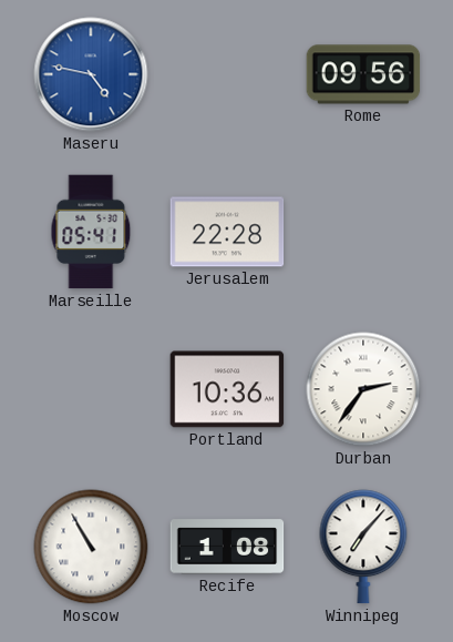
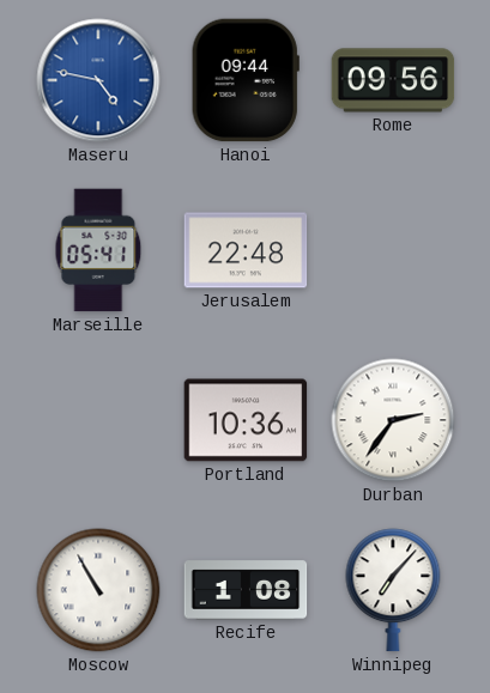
Hanoi: none -> 09:44 (246, 80)
Jerusalem: 22:28 -> 22:48 (246, 250)
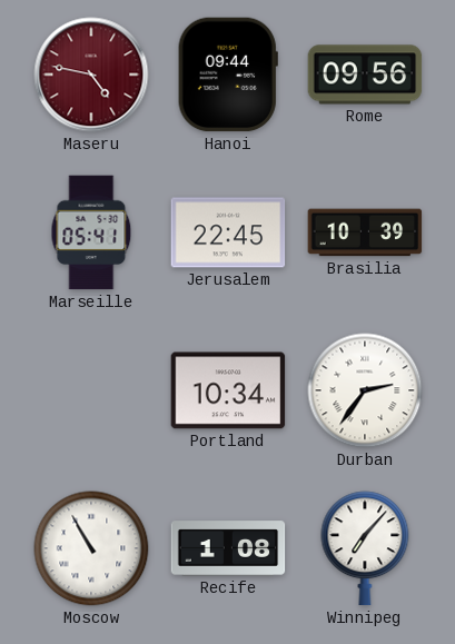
Maseru dial: blue -> burgundy (91, 75)
Jerusalem: 22:48 -> 22:45 (228, 232)
Brasilia: none -> 10:39 (365, 232)
Portland: 10:36 -> 10:34 (228, 390)
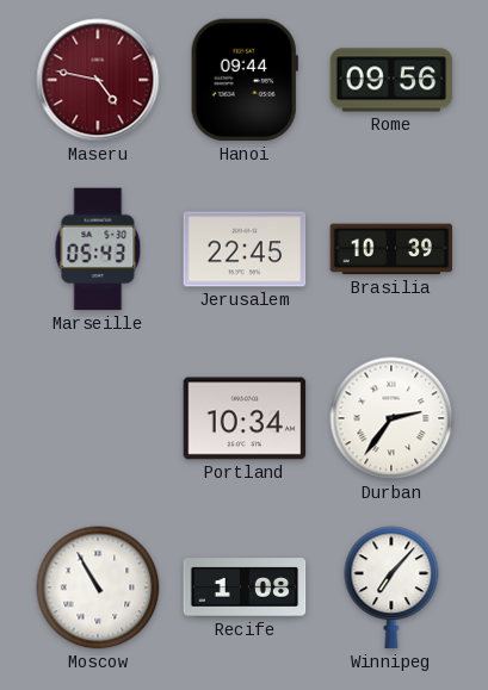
Marseille: 05:41 -> 05:43 (98, 249)
